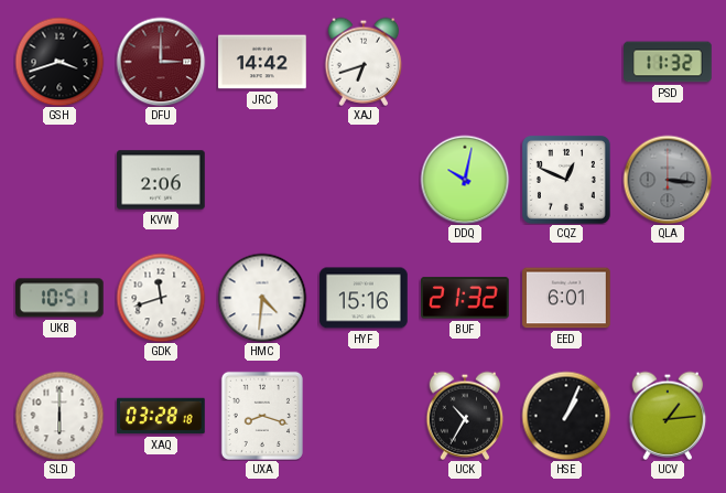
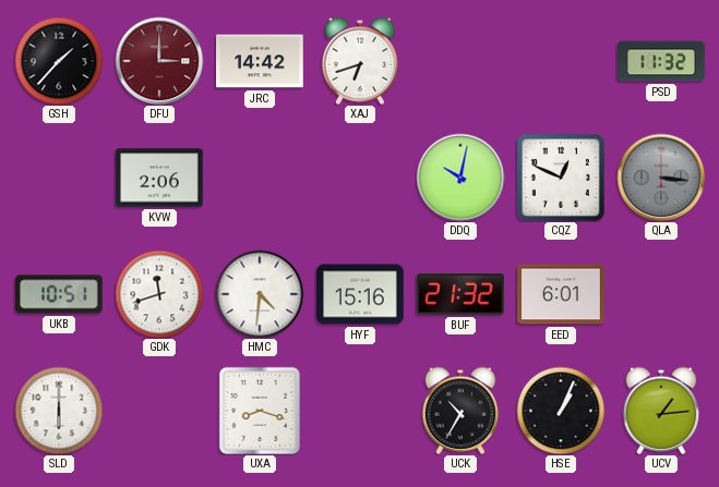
GSH: 3:42 -> 1:37 (59, 61)
XAQ: 03:28 -> none (161, 416)
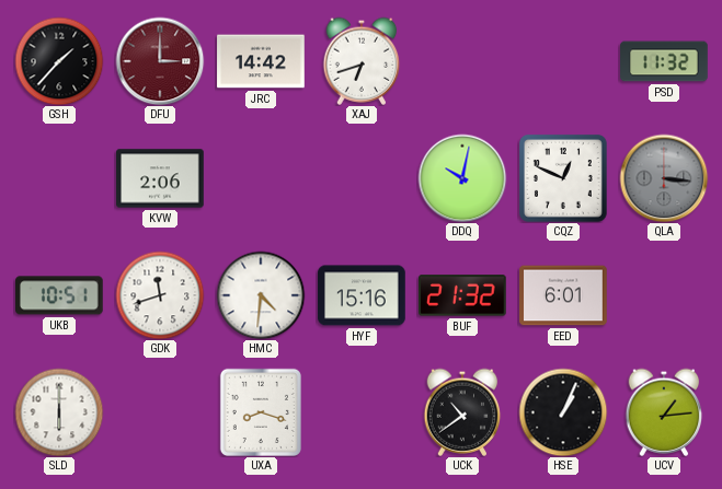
UCK: 10:35 -> 10:39 (462, 412)
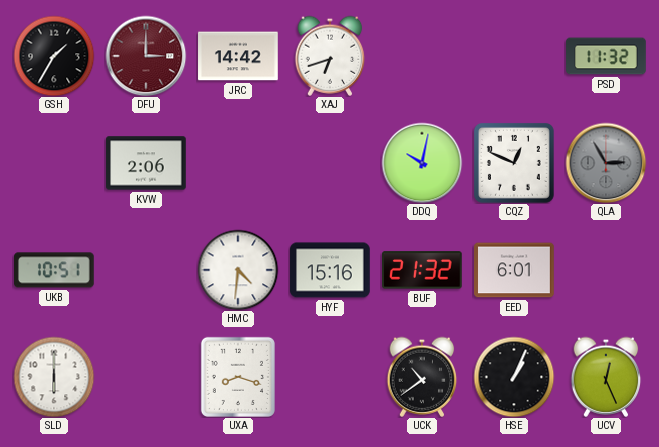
GSH: 1:37 -> 1:35 (54, 56)
QLA: 3:16 -> 2:55 (606, 163)
GDK: 11:42 -> none (160, 295)
UCV: 1:14 -> 12:26 (606, 377)
